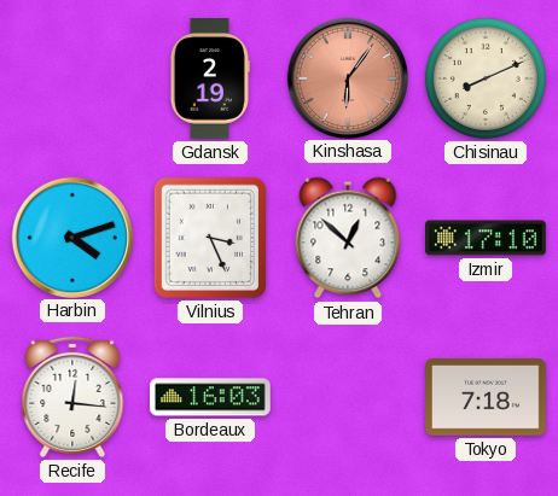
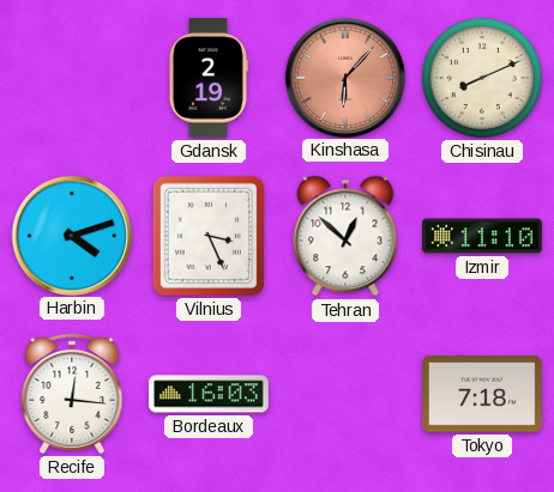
Kinshasa: 6:06 -> 6:07 (344, 77)
Izmir: 17:10 -> 11:10 (483, 236)
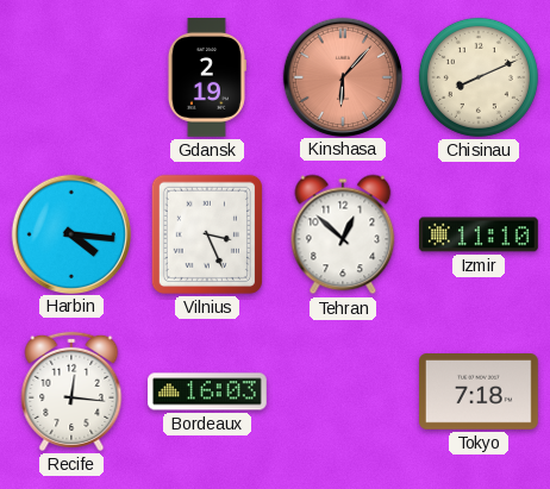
Harbin: 4:12 -> 4:16 (70, 233)
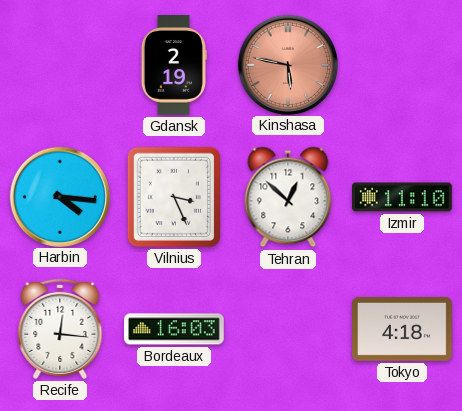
Kinshasa: 6:07 -> 5:47 (287, 64)
Chisinau: 8:11 -> none (479, 77)
Tokyo: 7:18 -> 4:18 (403, 330)
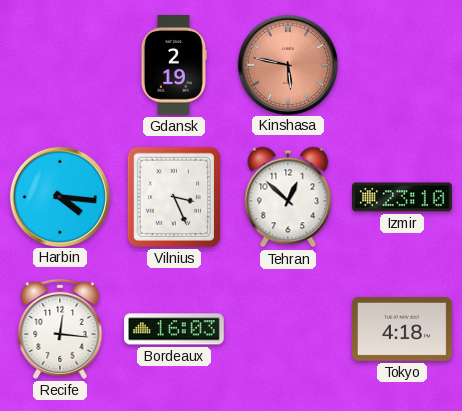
Izmir: 11:10 -> 23:10 (403, 197)
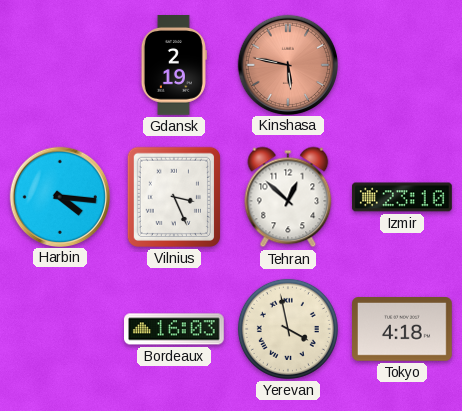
Recife: 12:16 -> none (60, 329)
Yerevan: none -> 3:58 (288, 329)
